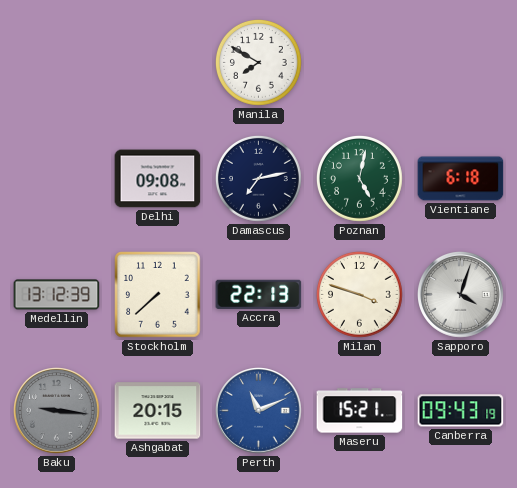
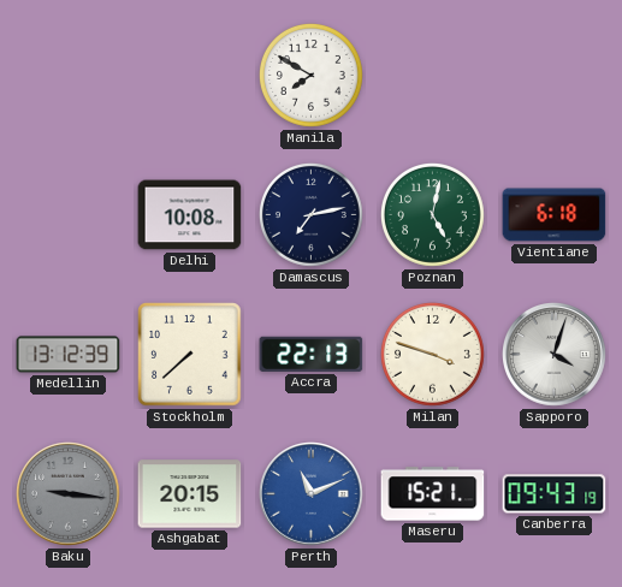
Delhi: 09:08 -> 10:08 (190, 215)
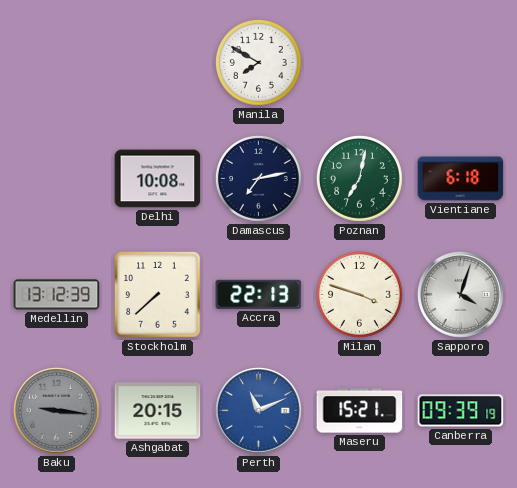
Poznan: 5:02 -> 7:02 (360, 179)
Canberra: 09:43 -> 09:39 (461, 411)
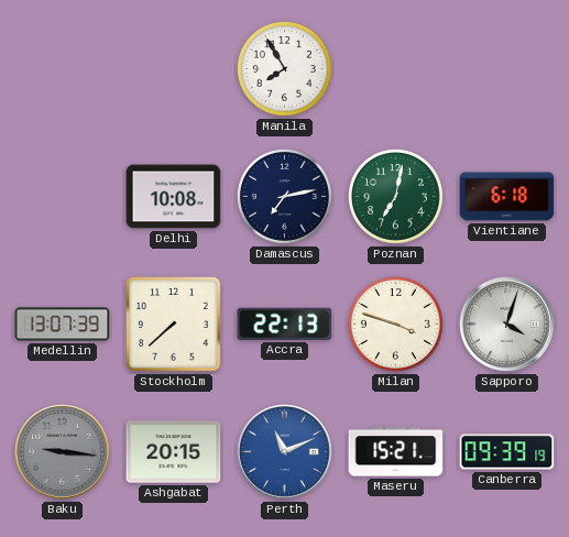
Manila: 7:50 -> 7:55 (285, 69)
Medellin: 13:12 -> 13:07 (63, 325)
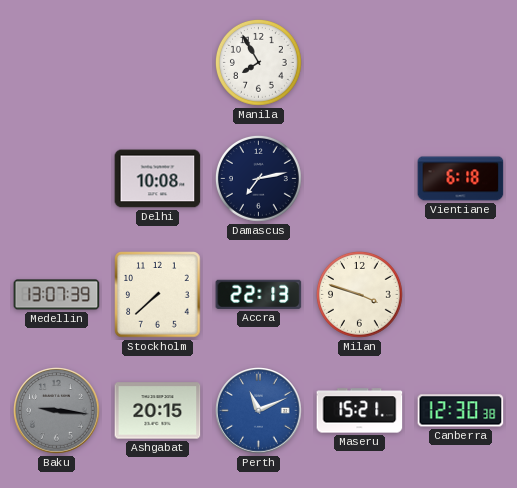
Poznan: 7:02 -> none (396, 197)
Sapporo: 4:03 -> none (507, 325)
Canberra: 09:39 -> 12:30 (461, 411)
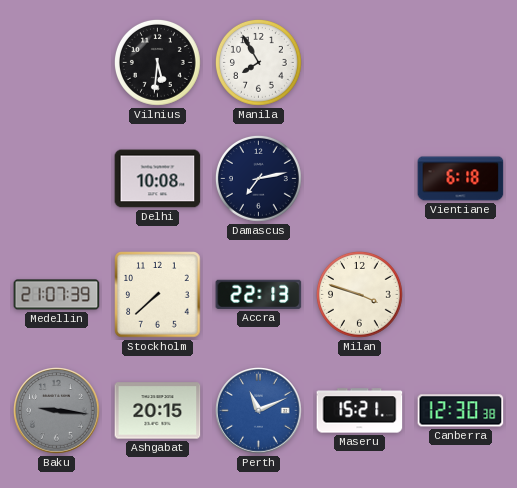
Vilnius: none -> 5:31 (158, 63)
Medellin: 13:07 -> 21:07 (57, 295)
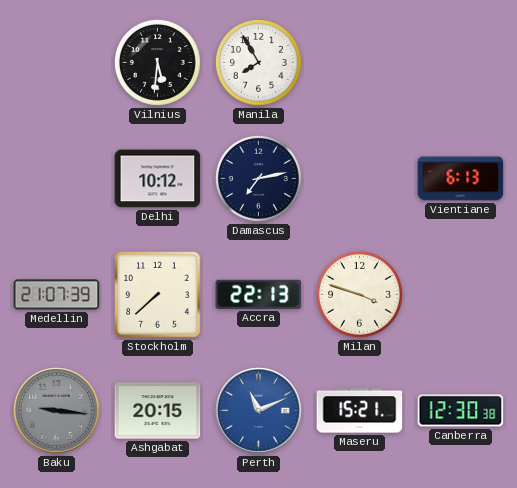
Delhi: 10:08 -> 10:12 (158, 179)
Vientiane: 6:18 -> 6:13 (461, 179)
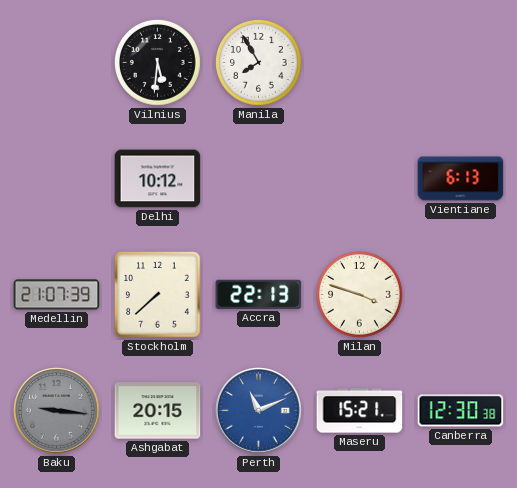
Damascus: 7:13 -> none (259, 179)
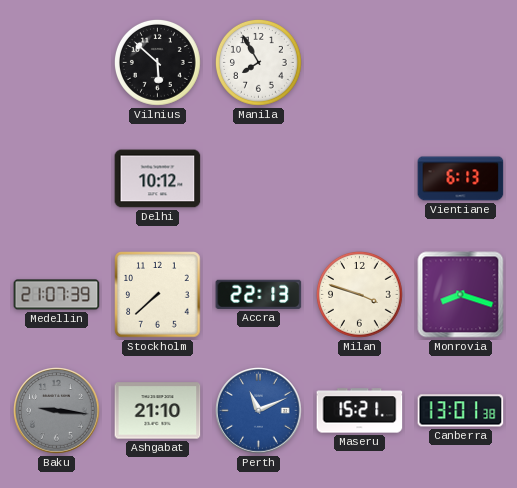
Vilnius: 5:31 -> 5:52 (158, 63)
Monrovia: none -> 8:18 (461, 295)
Ashgabat: 20:15 -> 21:10 (158, 411)
Canberra: 12:30 -> 13:01 (461, 411)
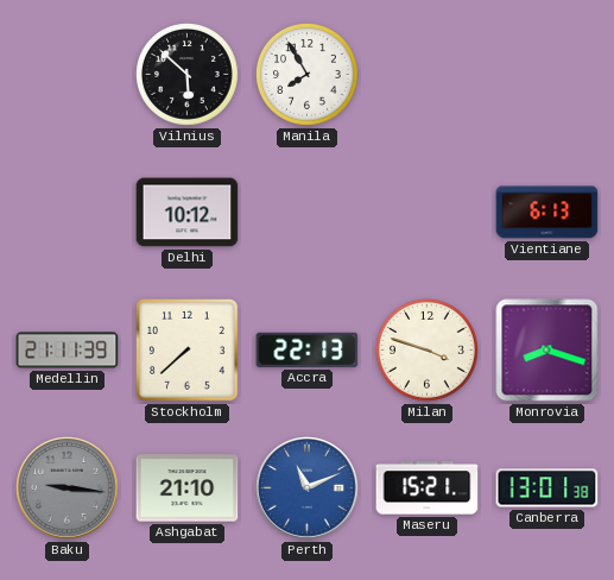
Medellin: 21:07 -> 21:11 (68, 351)
